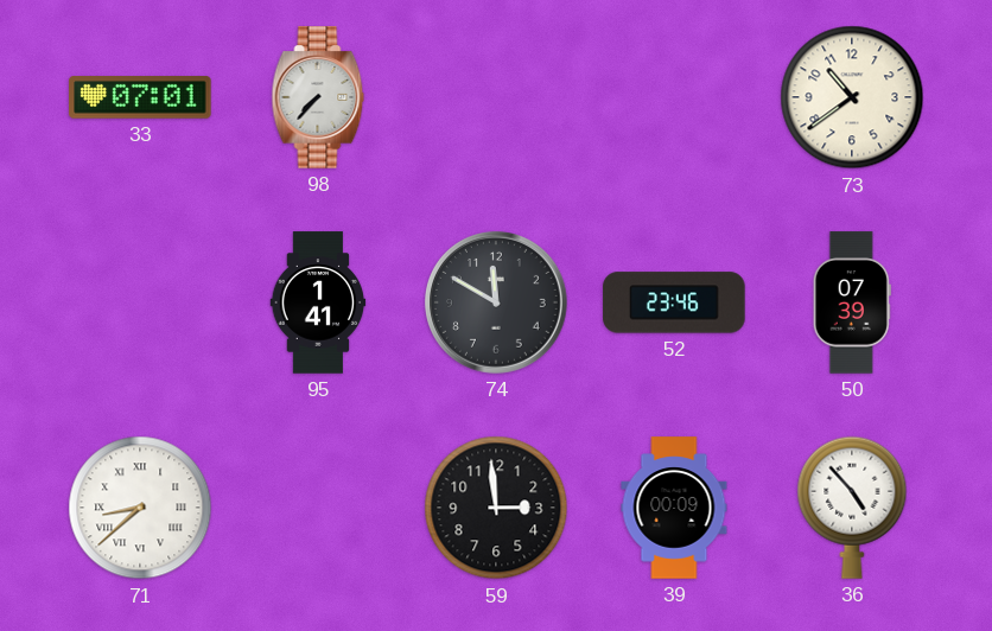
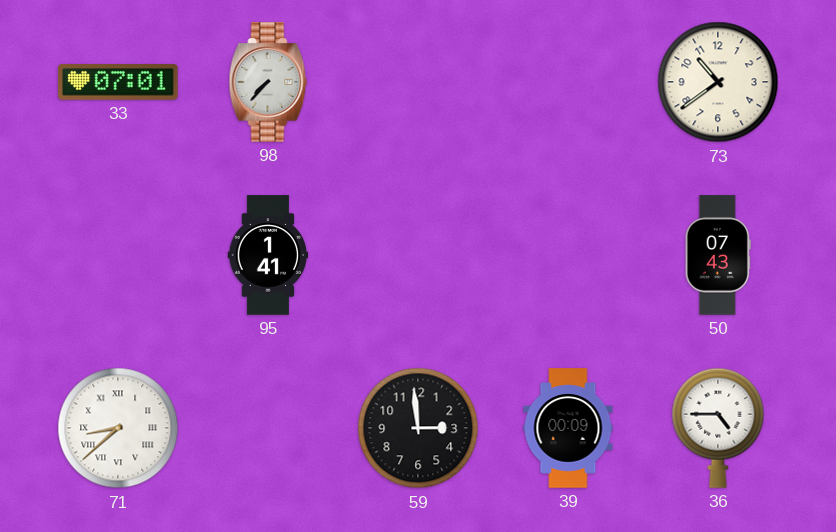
74: 11:50 -> none (497, 304)
52: 23:46 -> none (674, 302)
50: 07:39 -> 07:43 (718, 255)
36: 4:53 -> 4:45 (718, 428)
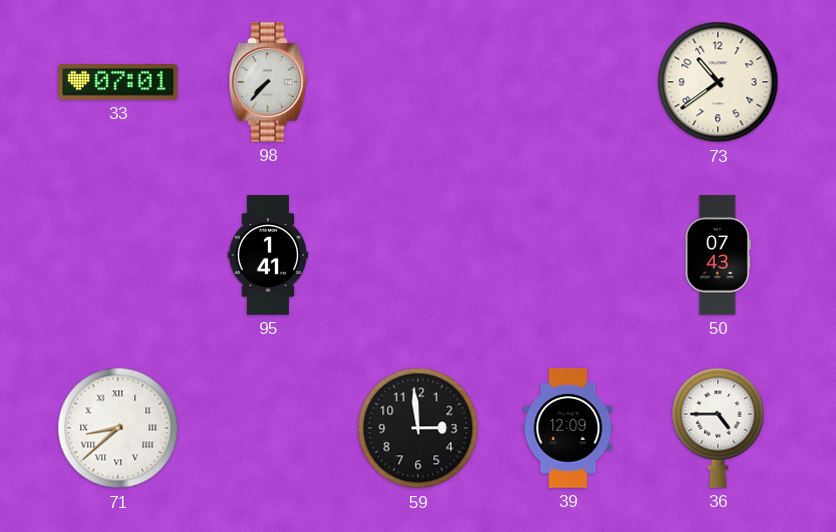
39: 00:09 -> 12:09 (568, 428)
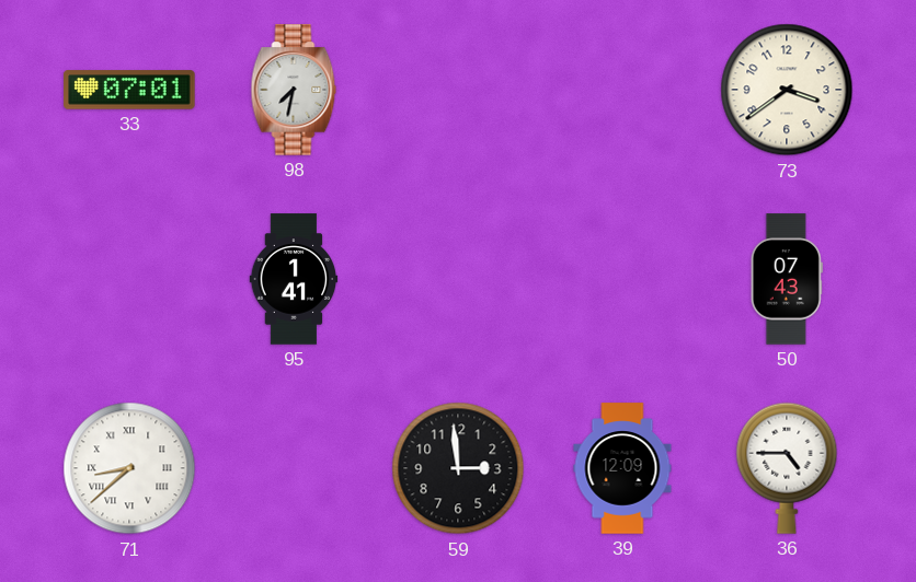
98: 7:37 -> 7:32 (294, 90)
73: 10:39 -> 3:39 (787, 90)
